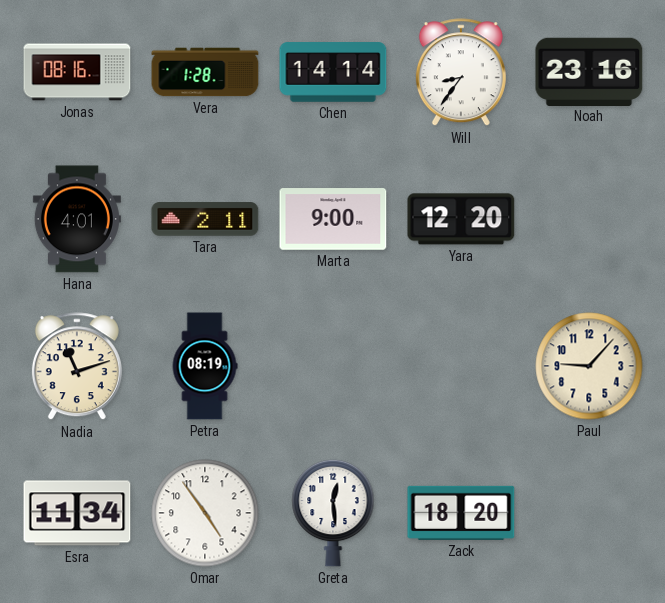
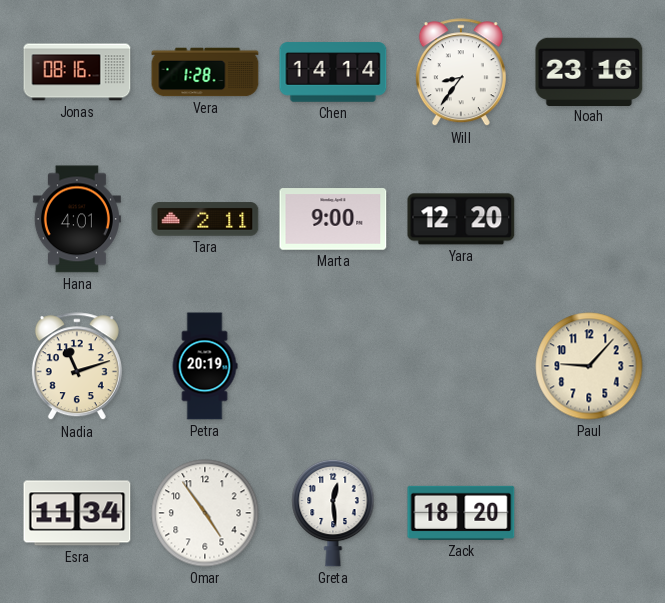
Petra: 08:19 -> 20:19 (205, 366)
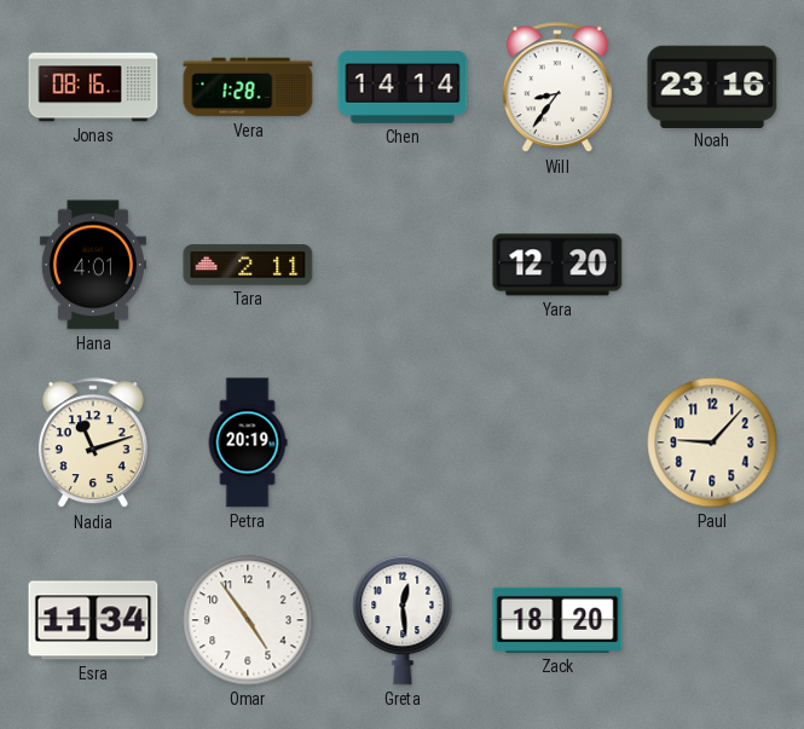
Marta: 9:00 -> none (333, 219)
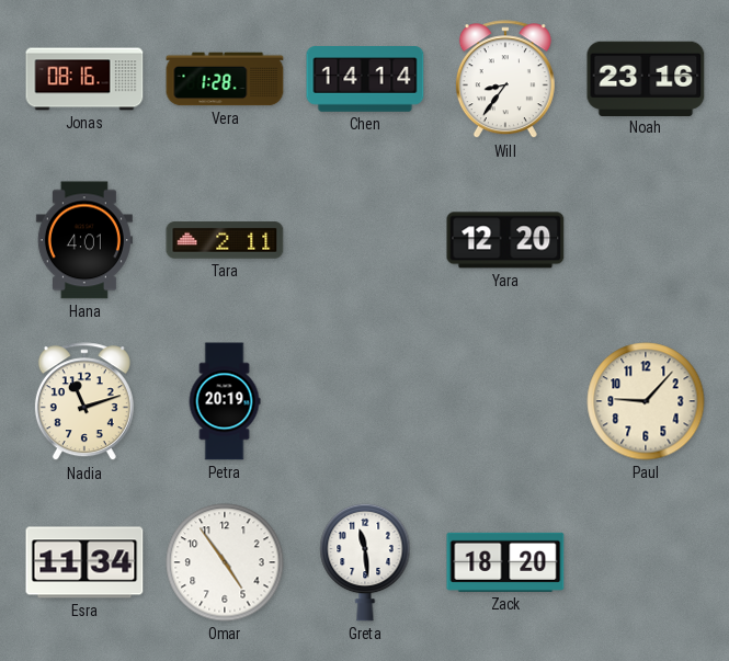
Greta: 12:29 -> 11:29 (365, 562)
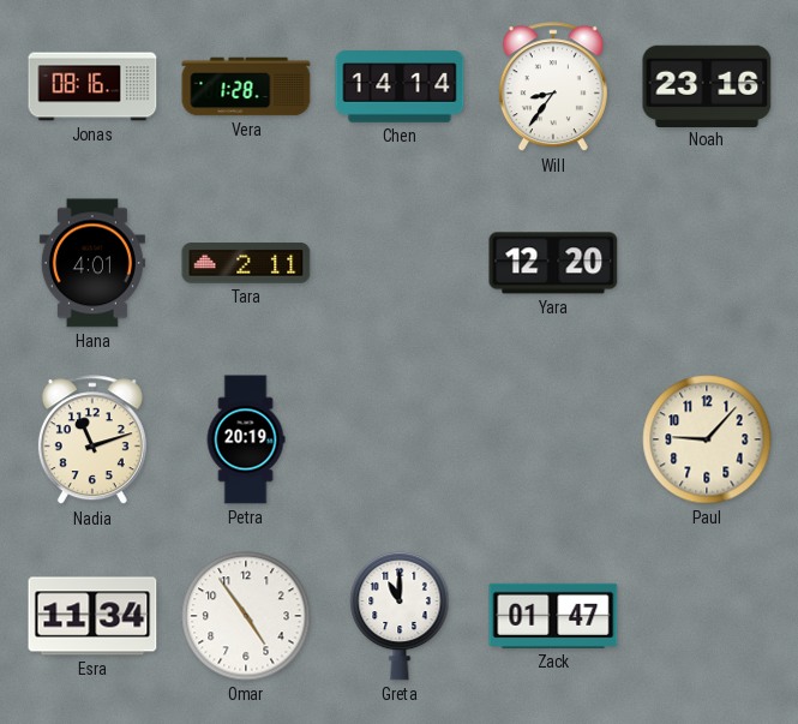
Greta: 11:29 -> 11:00 (400, 616)
Zack: 18:20 -> 01:47 (553, 616)
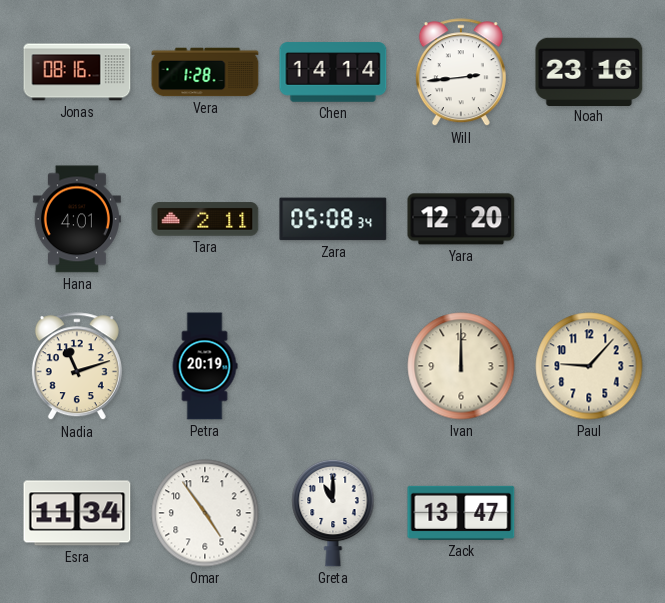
Will: 8:36 -> 2:44 (461, 73)
Zara: none -> 05:08 (333, 219)
Ivan: none -> 12:00 (461, 366)
Zack: 01:47 -> 13:47 (461, 513)
